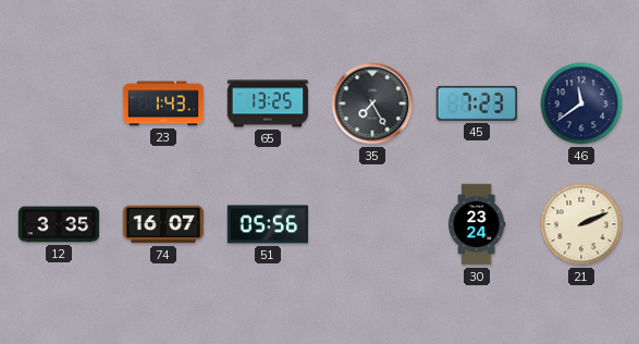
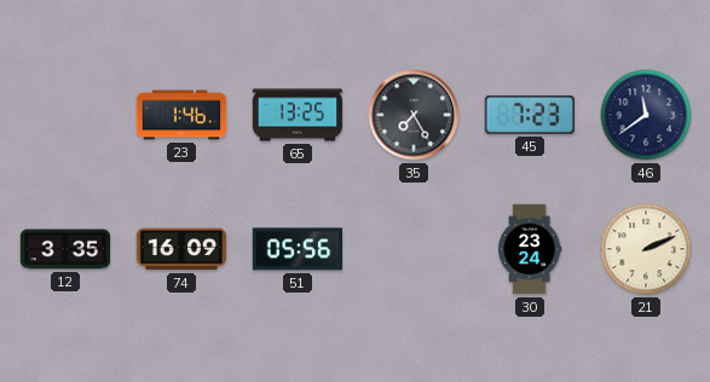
23: 1:43 -> 1:46 (181, 115)
74: 16:07 -> 16:09 (181, 249)
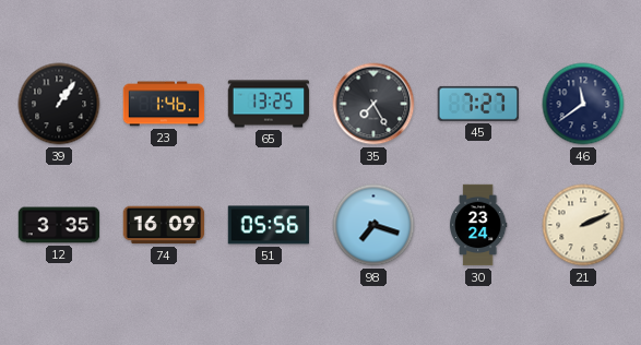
39: none -> 1:06 (59, 104)
45: 7:23 -> 7:27 (478, 104)
98: none -> 7:18 (373, 225)
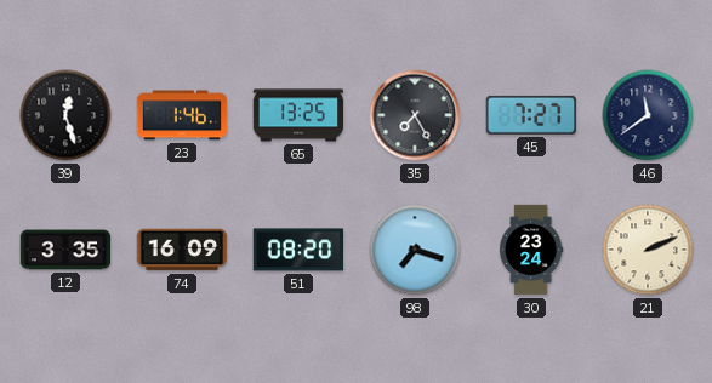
39: 1:06 -> 12:27 (65, 115)
51: 05:56 -> 08:20 (298, 250)
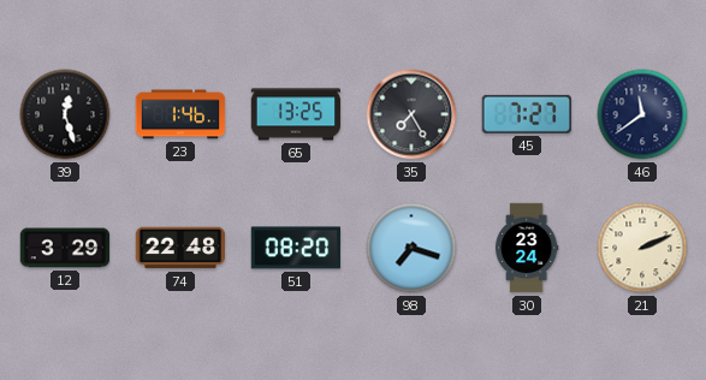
12: 3:35 -> 3:29 (65, 248)
74: 16:09 -> 22:48 (180, 248)
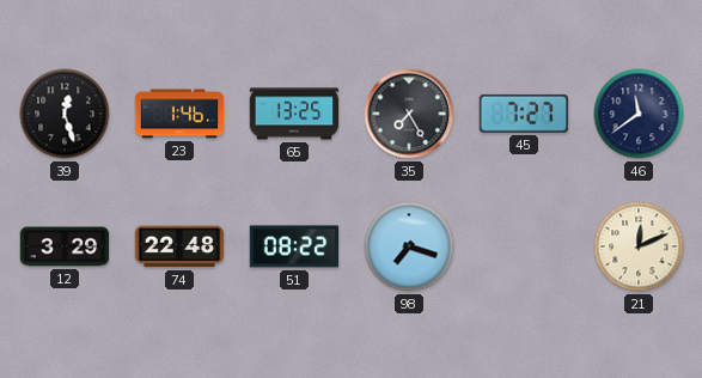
51: 08:20 -> 08:22 (294, 246)
30: 23:24 -> none (527, 248)
21: 2:11 -> 12:11 (639, 246)
